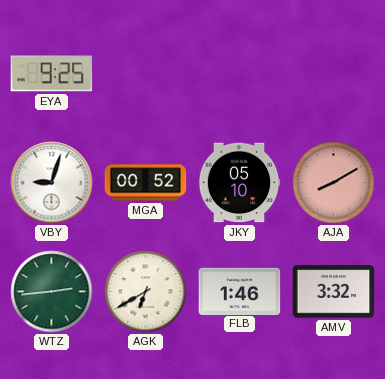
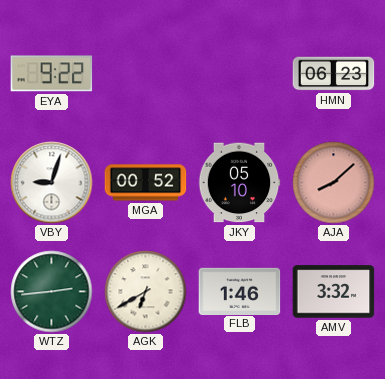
EYA: 9:25 -> 9:22 (52, 74)
HMN: none -> 06:23 (334, 74)
AJA: 8:10 -> 8:08 (334, 183)
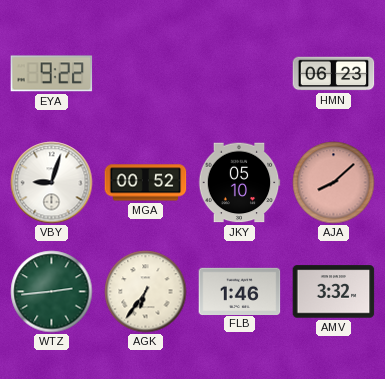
AGK: 6:40 -> 6:36 (146, 292)
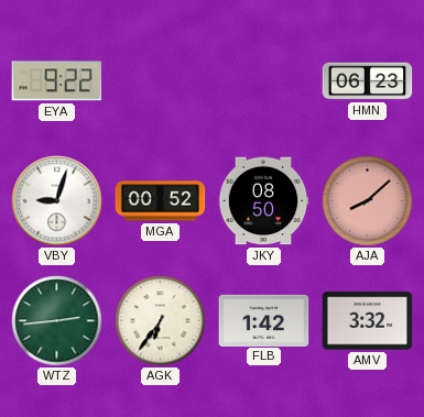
JKY: 05:10 -> 08:50 (263, 201)
FLB: 1:46 -> 1:42 (264, 320)
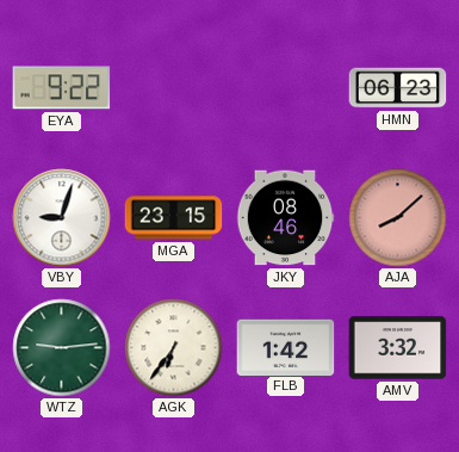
MGA: 00:52 -> 23:15 (174, 218)
JKY: 08:50 -> 08:46 (285, 218)
WTZ: 2:44 -> 9:14 (62, 348)
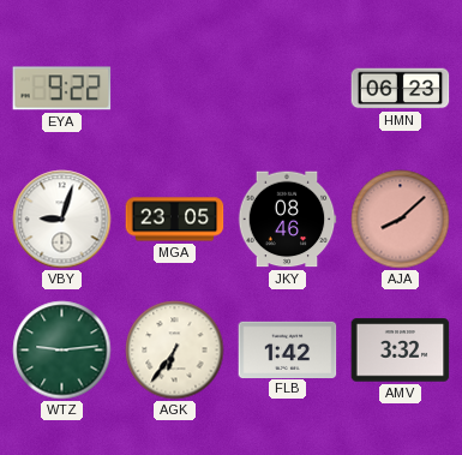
MGA: 23:15 -> 23:05 (175, 220)
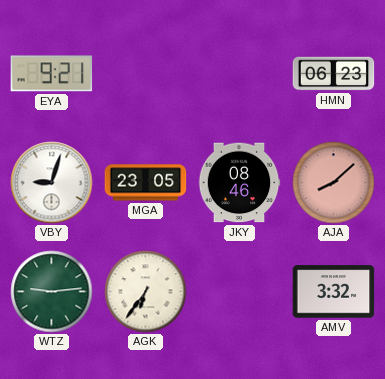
EYA: 9:22 -> 9:21 (52, 74)
FLB: 1:42 -> none (288, 349)
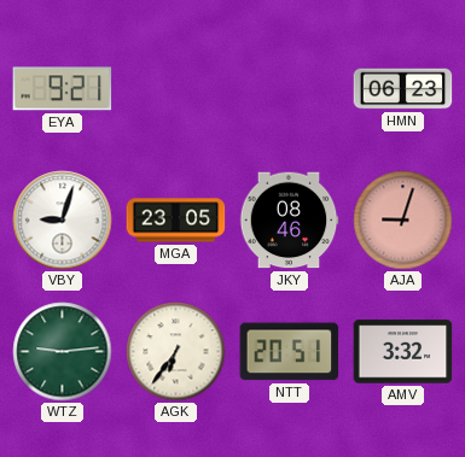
AJA: 8:08 -> 9:03 (403, 221)
NTT: none -> 20:51 (290, 352)
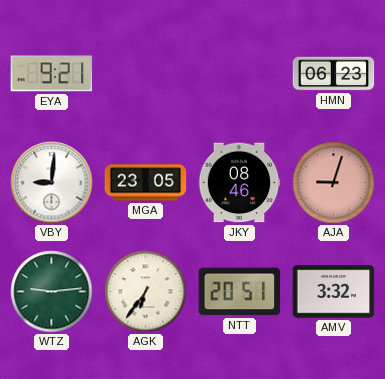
VBY: 9:03 -> 9:01 (52, 183)
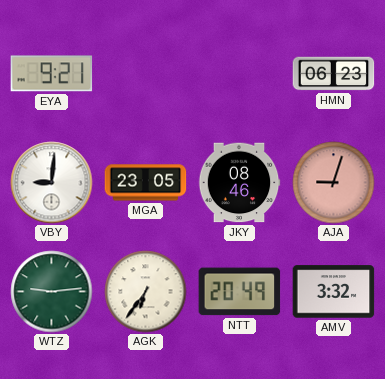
NTT: 20:51 -> 20:49 (240, 292)
